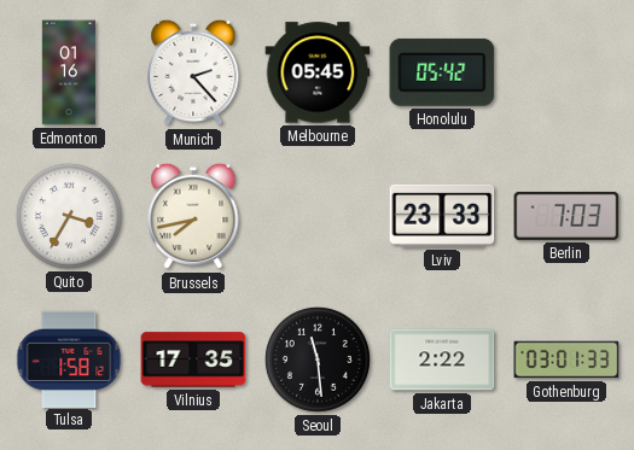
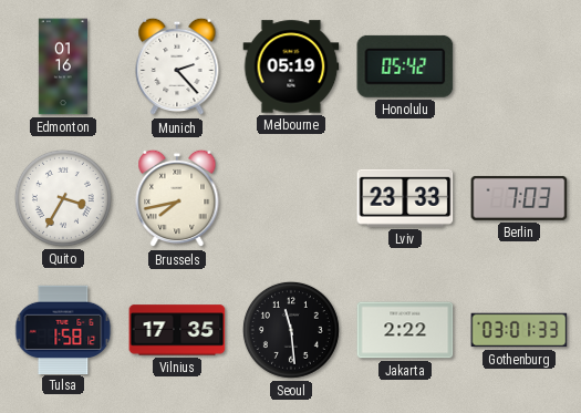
Melbourne: 05:45 -> 05:19 (291, 66)
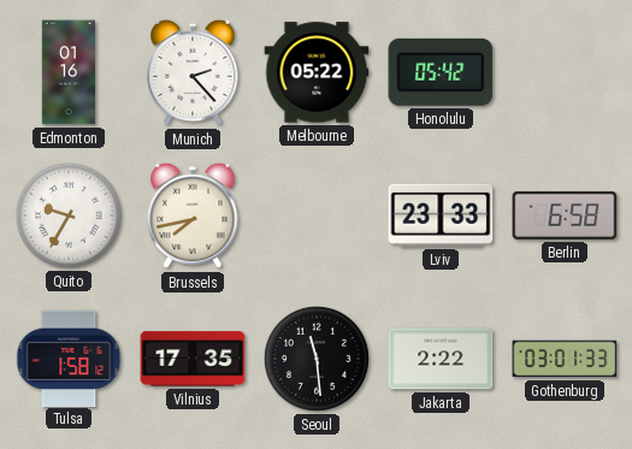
Melbourne: 05:19 -> 05:22 (317, 72)
Quito: 3:35 -> 9:35 (69, 215)
Berlin: 7:03 -> 6:58 (565, 215)
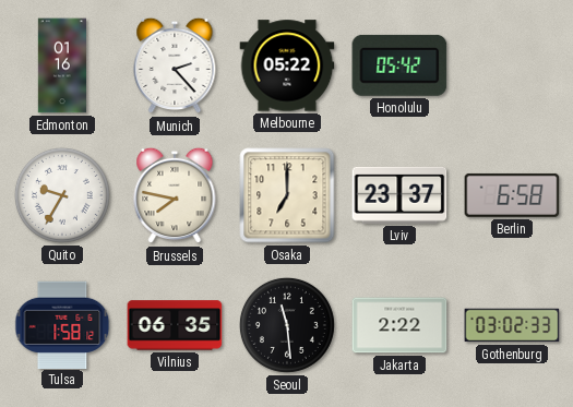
Brussels: 7:43 -> 7:47 (175, 195)
Osaka: none -> 7:00 (287, 195)
Lviv: 23:33 -> 23:37 (399, 195)
Vilnius: 17:35 -> 06:35 (175, 325)
Gothenburg: 03:01 -> 03:02 (512, 325)
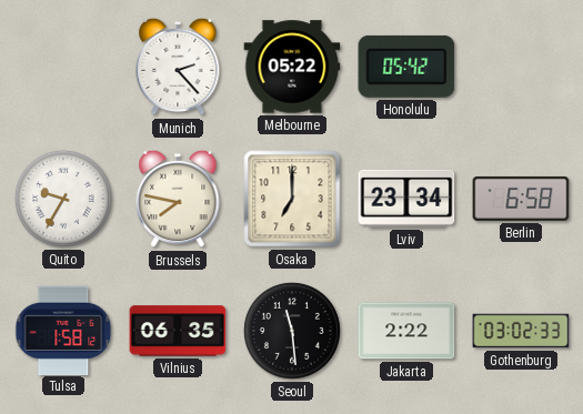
Edmonton: 01:16 -> none (61, 65)
Lviv: 23:37 -> 23:34 (406, 199)
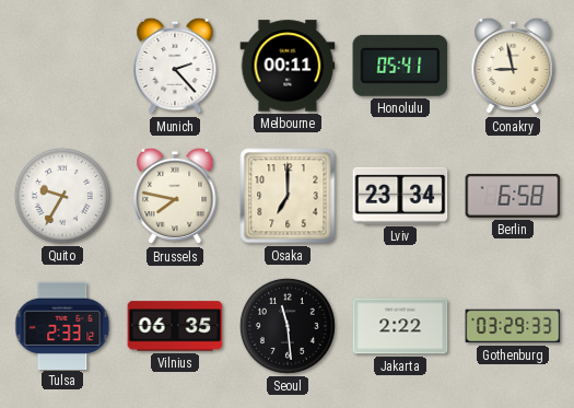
Melbourne: 05:22 -> 00:11 (288, 66)
Honolulu: 05:42 -> 05:41 (400, 66)
Conakry: none -> 8:58 (513, 66)
Tulsa: 1:58 -> 2:33 (62, 325)
Gothenburg: 03:02 -> 03:29 (513, 326)
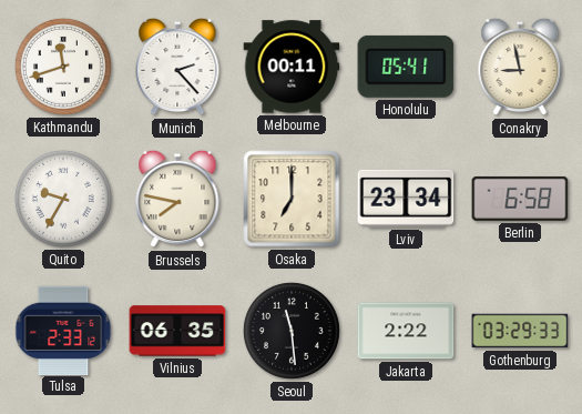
Kathmandu: none -> 11:42 (63, 67)
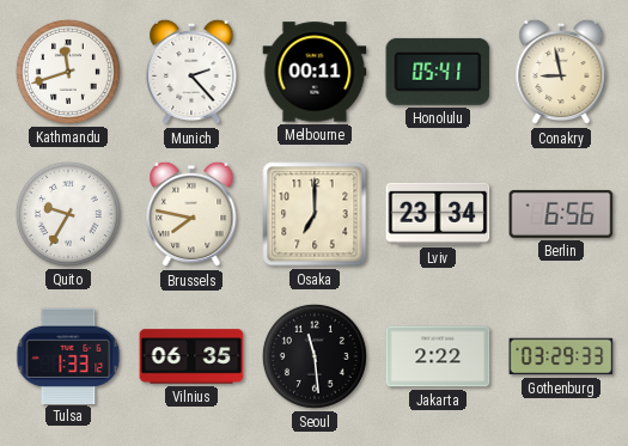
Berlin: 6:58 -> 6:56 (561, 214)
Tulsa: 2:33 -> 1:33 (68, 355)
